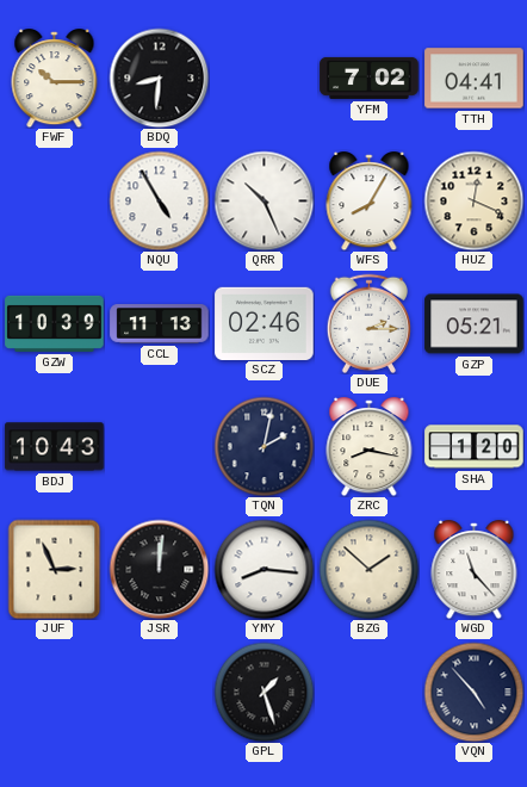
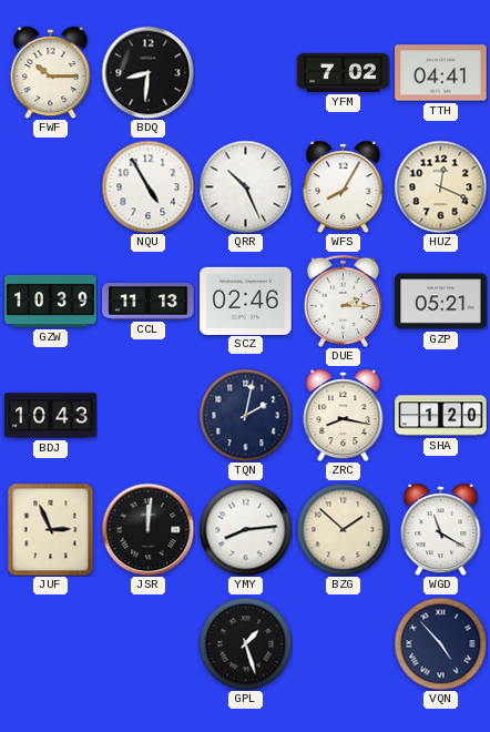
YMY: 8:16 -> 8:14 (245, 529)
WGD: 11:23 -> 11:20 (441, 530)
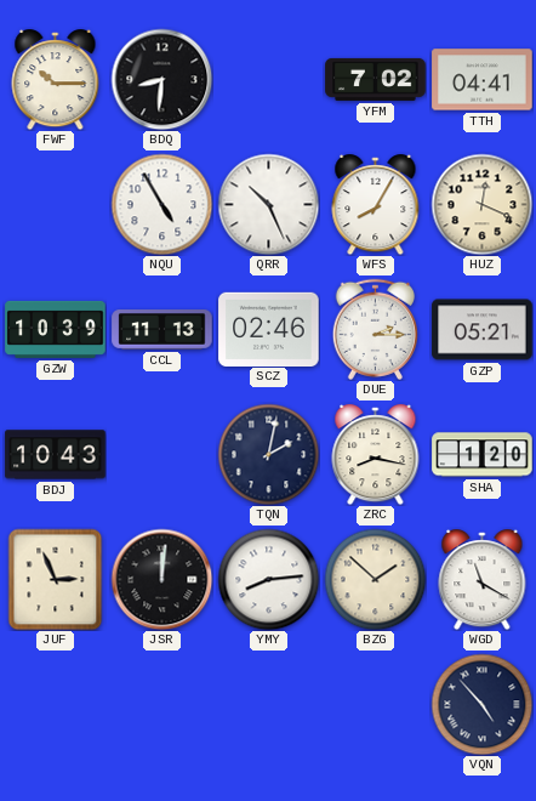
GPL: 1:27 -> none (245, 643)
